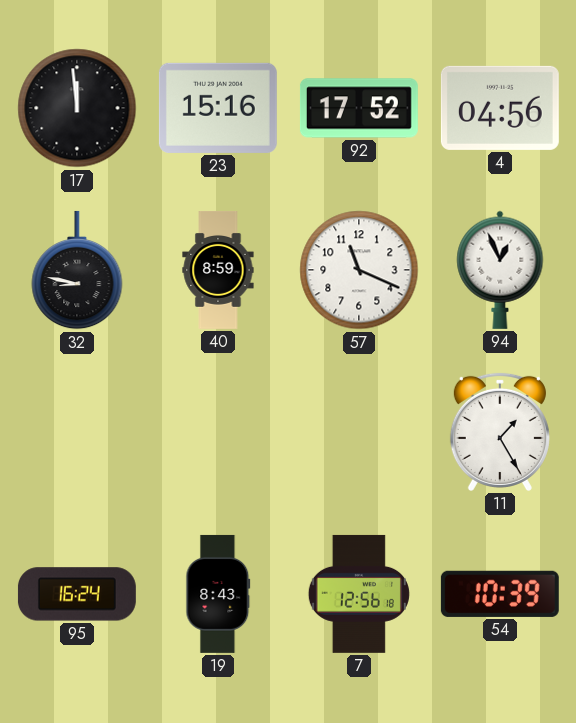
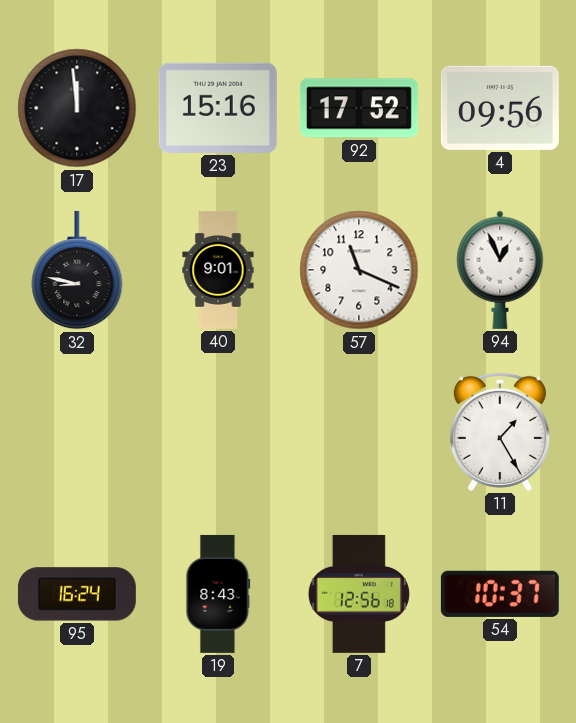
4: 04:56 -> 09:56 (500, 108)
40: 8:59 -> 9:01 (218, 271)
54: 10:39 -> 10:37 (500, 594)
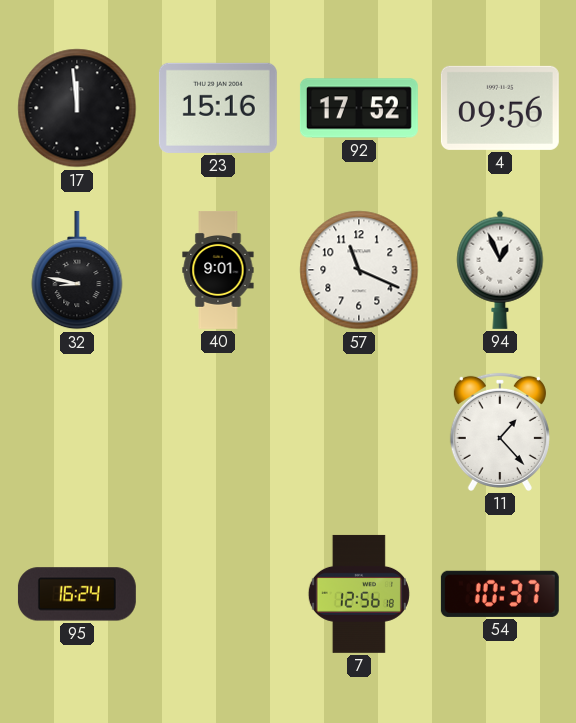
11: 1:25 -> 1:23 (500, 432)
19: 8:43 -> none (218, 594)
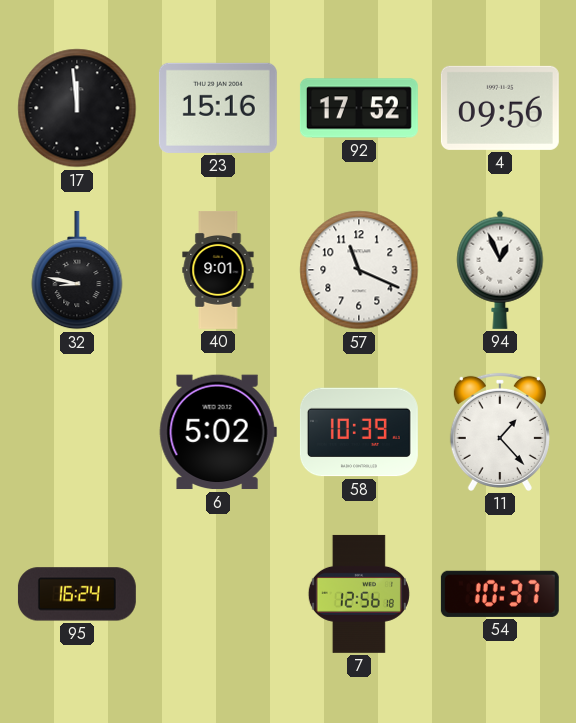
6: none -> 5:02 (218, 432)
58: none -> 10:39 (359, 432)
